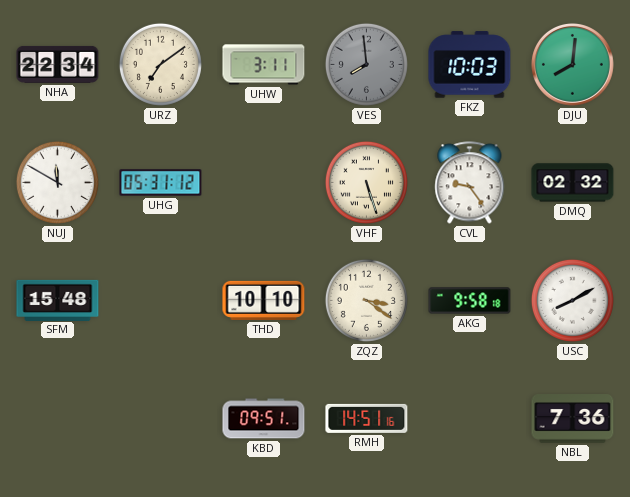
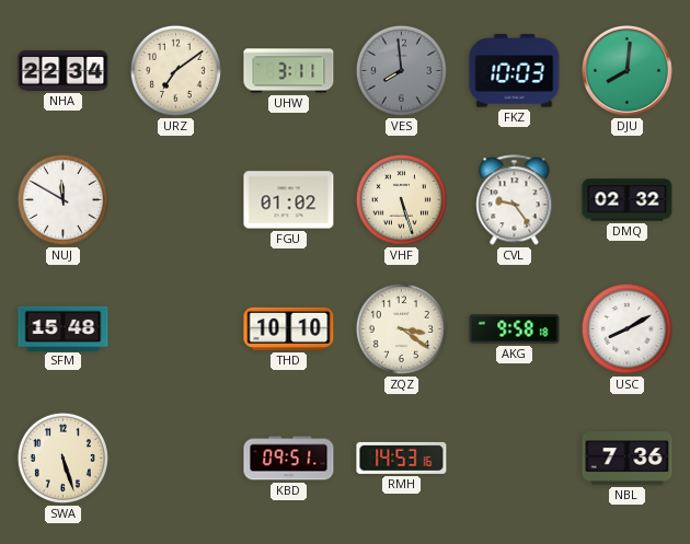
UHG: 05:31 -> none (161, 183)
FGU: none -> 01:02 (289, 200)
SWA: none -> 5:27 (62, 458)
RMH: 14:51 -> 14:53 (402, 458)
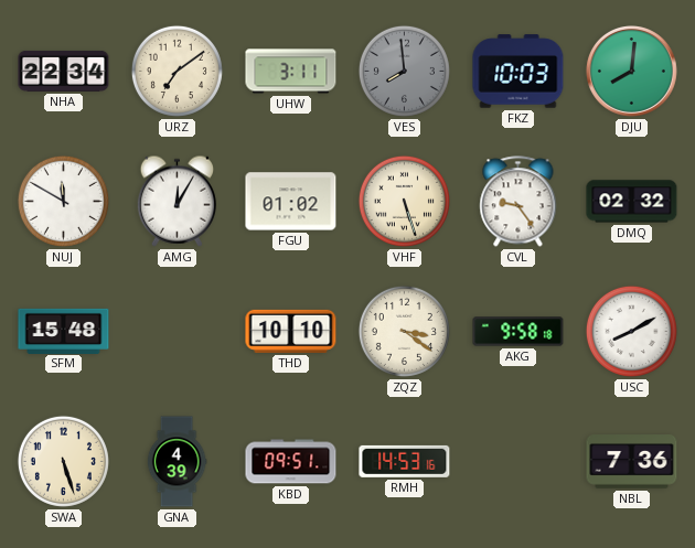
AMG: none -> 12:05 (177, 201)
GNA: none -> 4:39 (177, 462)
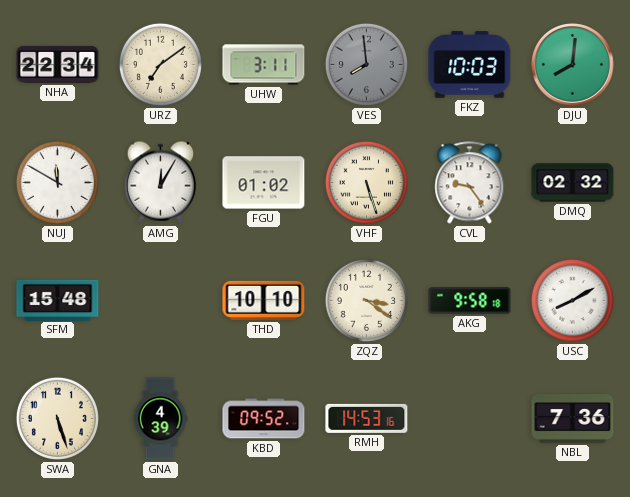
KBD: 09:51 -> 09:52 (264, 419)
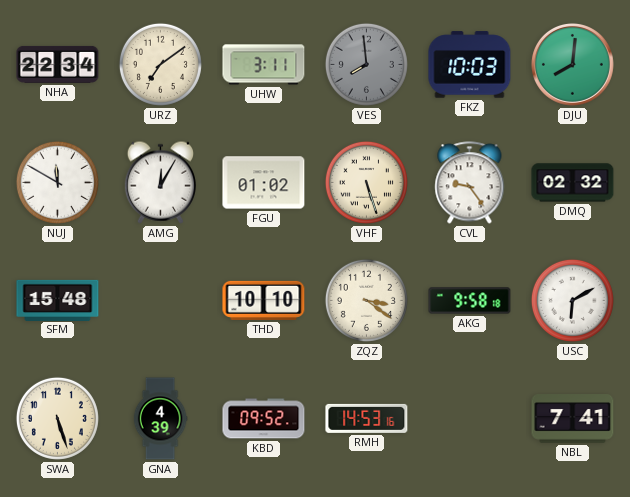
USC: 8:10 -> 6:10 (572, 300)
NBL: 7:36 -> 7:41 (573, 419)
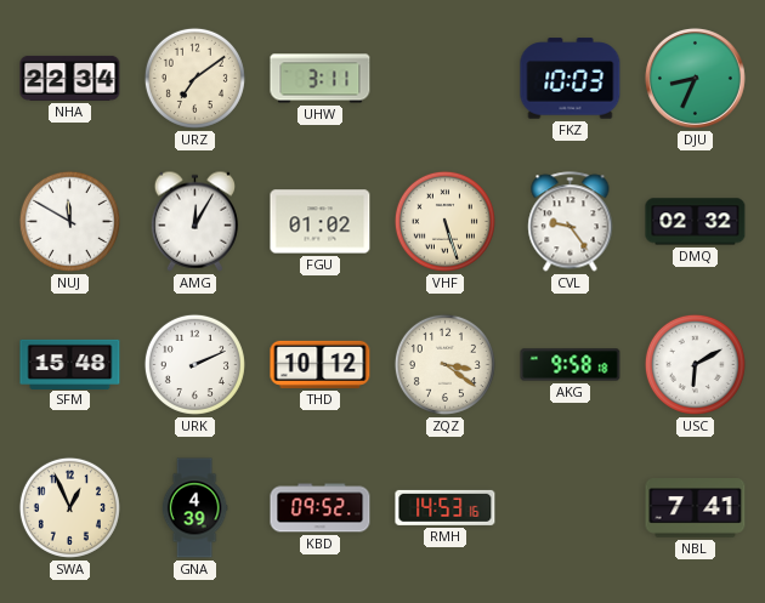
VES: 7:59 -> none (366, 64)
DJU: 8:01 -> 8:34 (695, 78)
URK: none -> 2:11 (194, 364)
THD: 10:10 -> 10:12 (321, 364)
SWA: 5:27 -> 12:56 (69, 507)
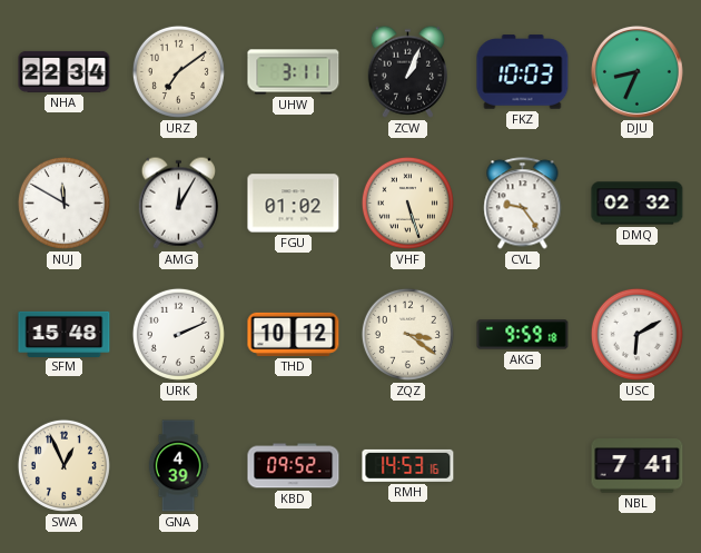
ZCW: none -> 1:04 (407, 71)
AKG: 9:58 -> 9:59 (523, 335)
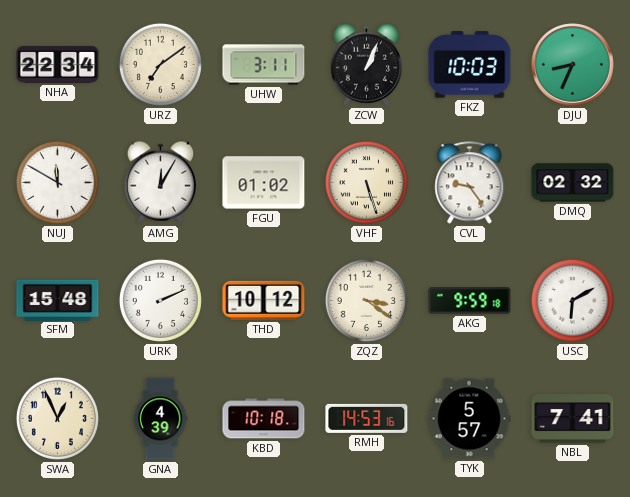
KBD: 09:52 -> 10:18 (264, 419)
TYK: none -> 5:57 (469, 419)
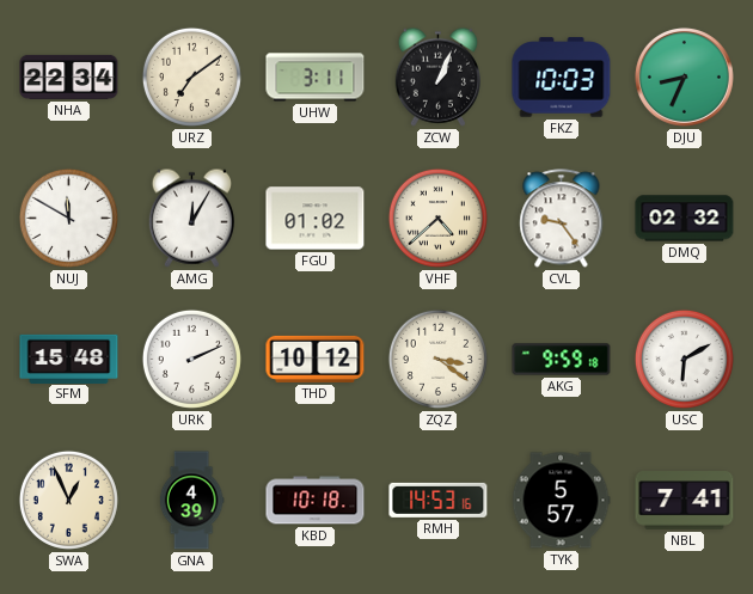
VHF: 5:27 -> 4:38 (437, 218)
